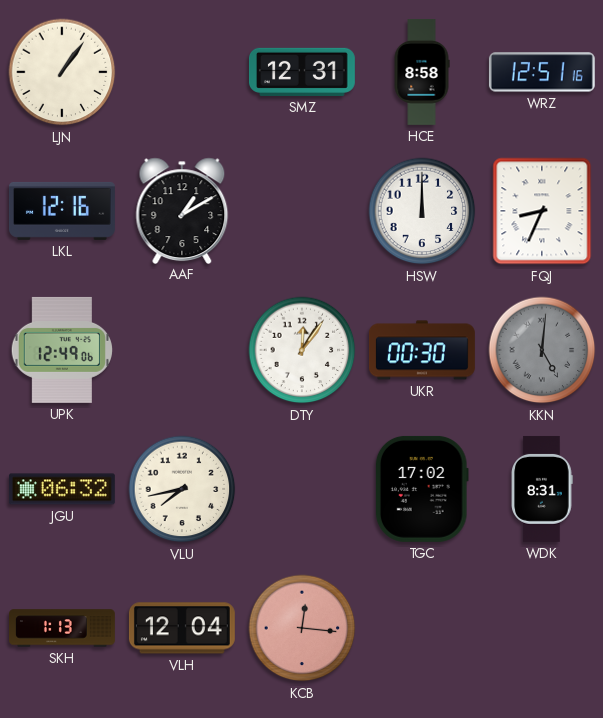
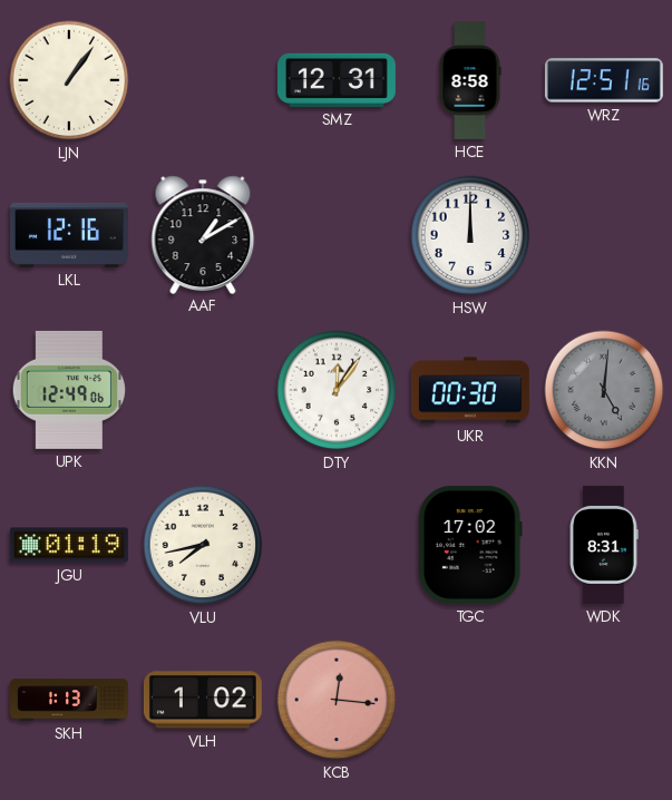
FQJ: 8:34 -> none (542, 211)
JGU: 06:32 -> 01:19 (69, 545)
VLH: 12:04 -> 1:02 (203, 700)
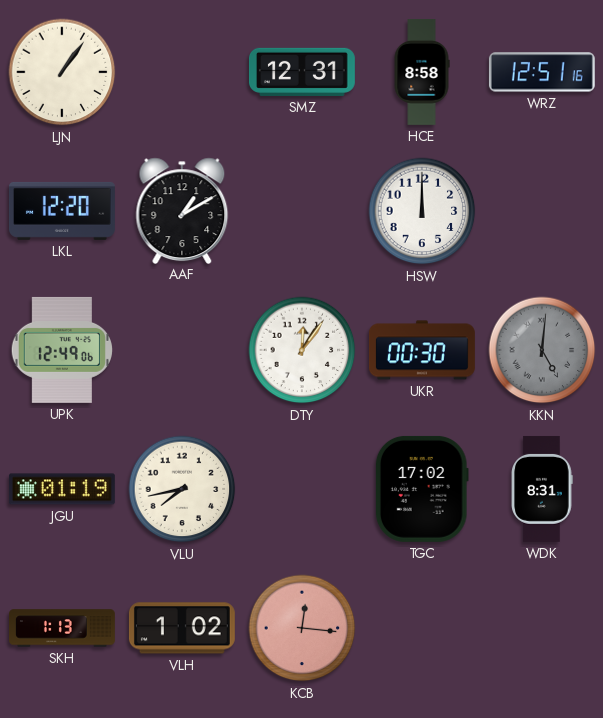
LKL: 12:16 -> 12:20 (62, 211)
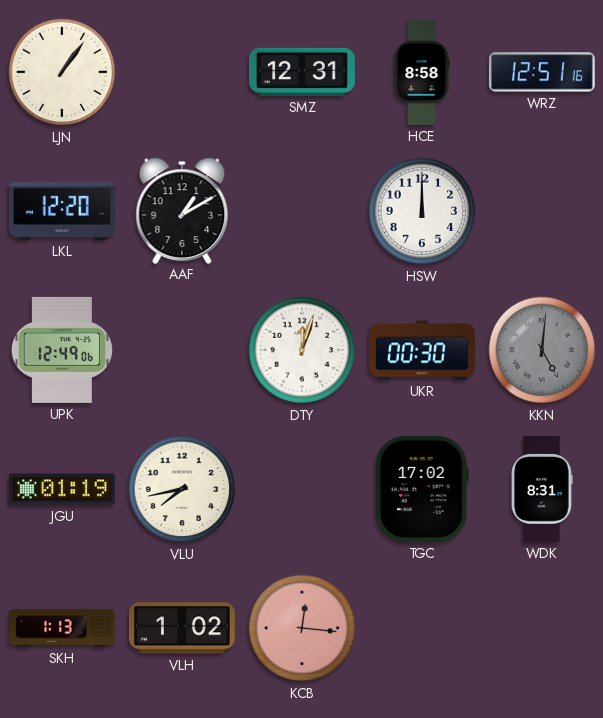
DTY: 12:06 -> 12:03 (302, 350)
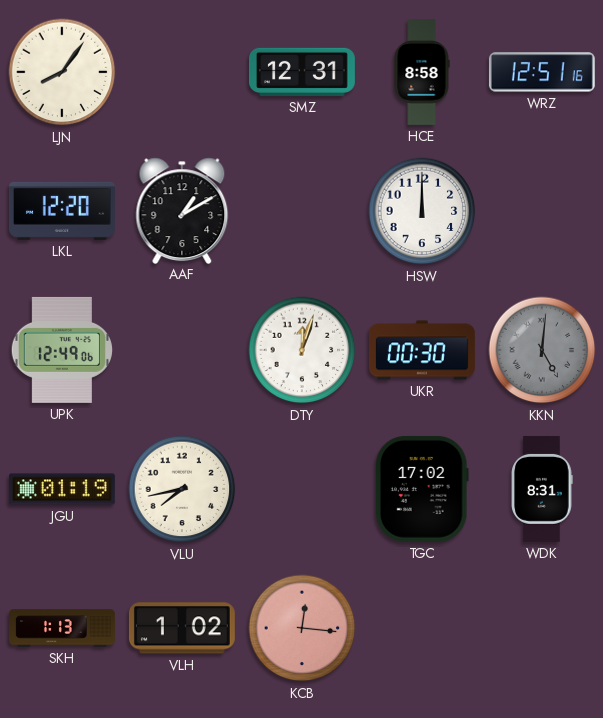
LJN: 1:06 -> 8:06 (62, 72)
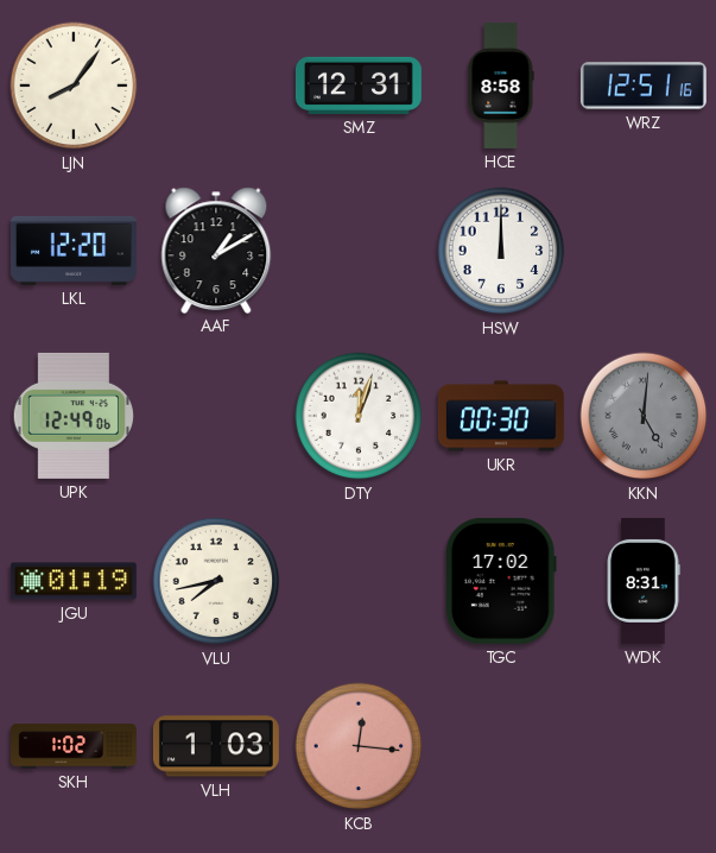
SKH: 1:13 -> 1:02 (75, 746)
VLH: 1:02 -> 1:03 (216, 746)
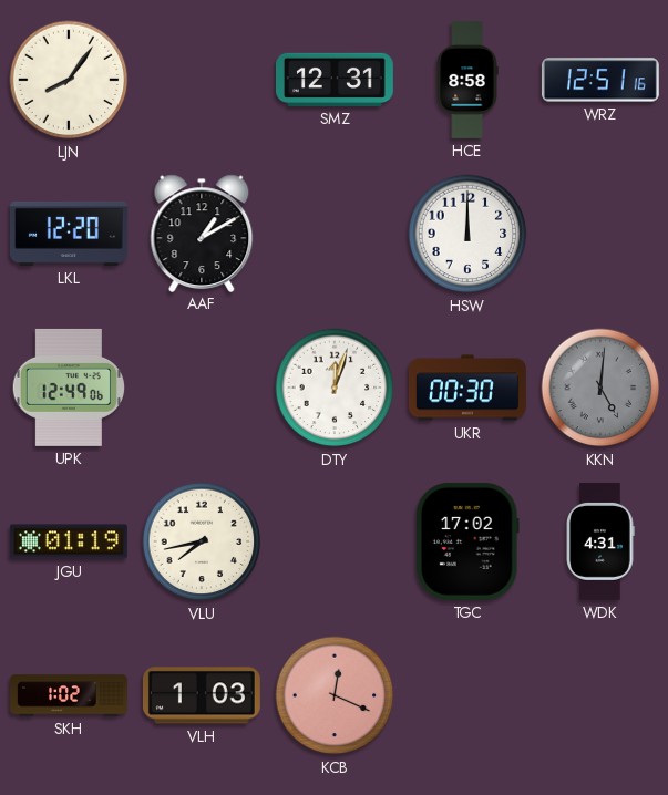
WDK: 8:31 -> 4:31 (600, 541)
KCB: 12:16 -> 12:19 (335, 695)
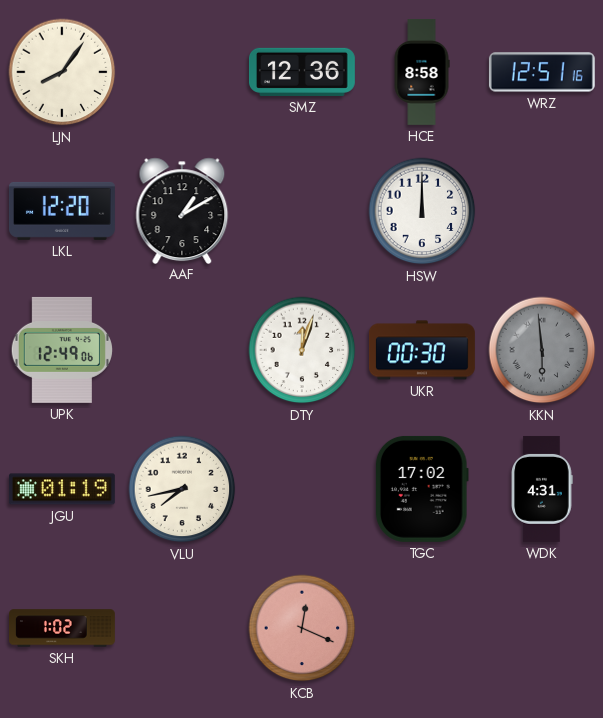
SMZ: 12:31 -> 12:36 (302, 72)
KKN: 5:01 -> 5:59 (542, 350)
VLH: 1:03 -> none (202, 695)
